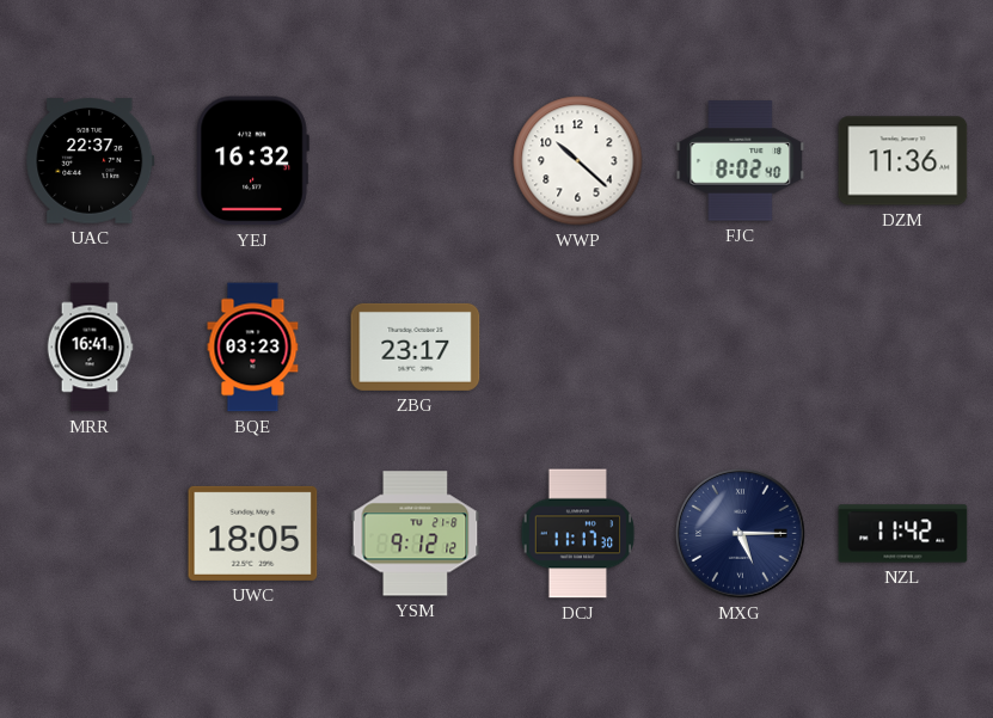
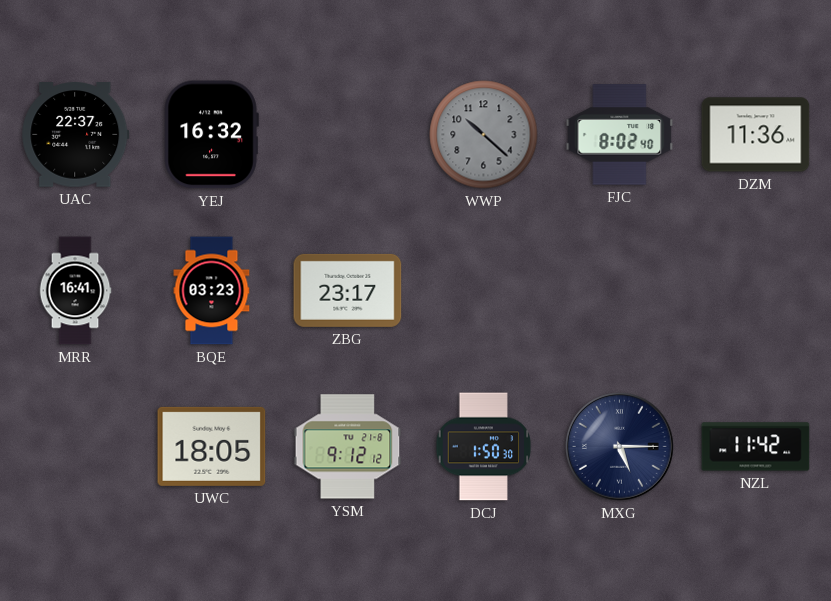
WWP dial: white -> grey (484, 135)
DCJ: 11:17 -> 1:50 (484, 447)
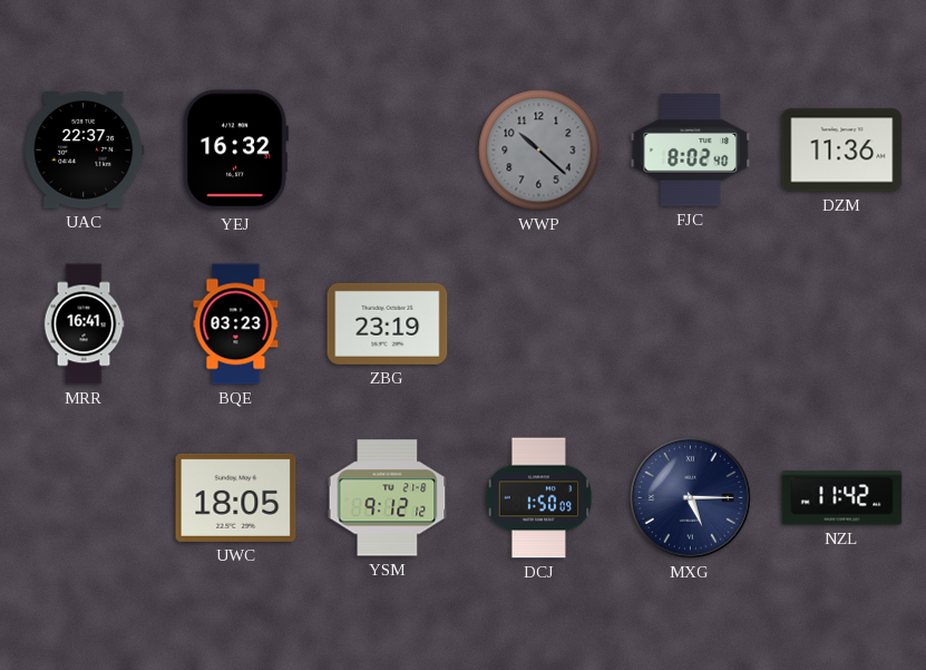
ZBG: 23:17 -> 23:19 (388, 323)
DCJ: 1:50:30 -> 1:50:09 (539, 498)
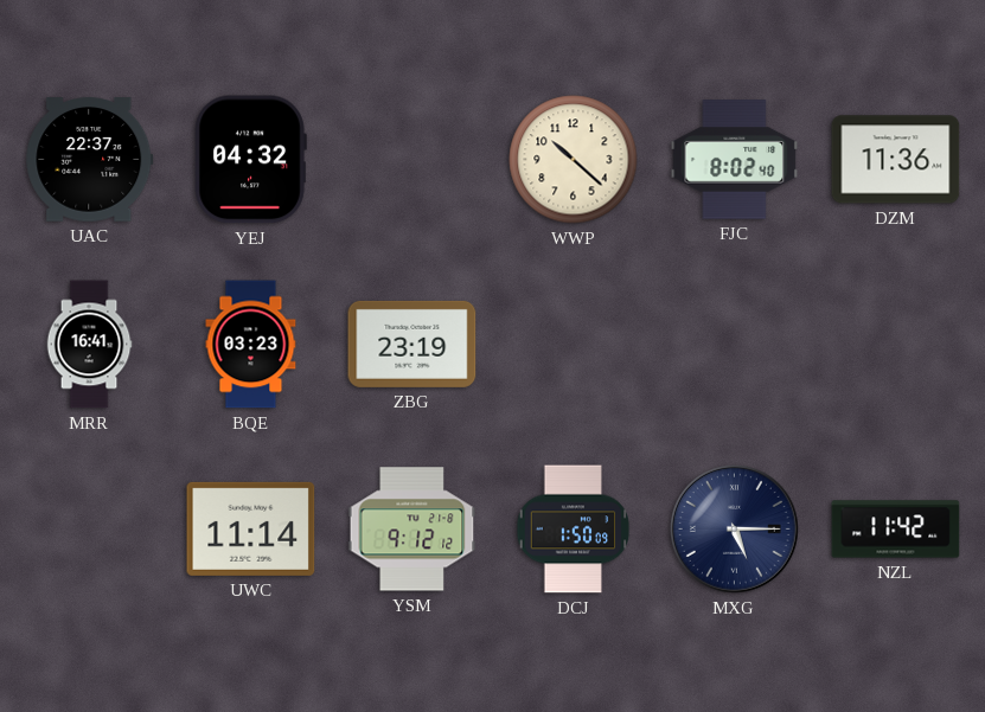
YEJ: 16:32 -> 04:32 (250, 160)
WWP dial: grey -> cream (574, 160)
UWC: 18:05 -> 11:14 (251, 528)
